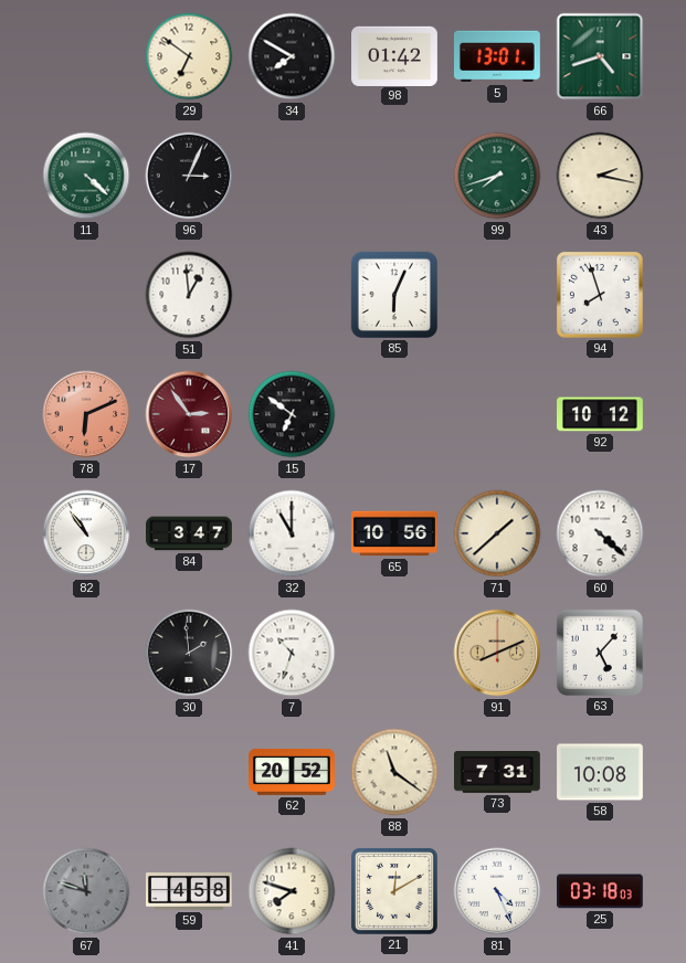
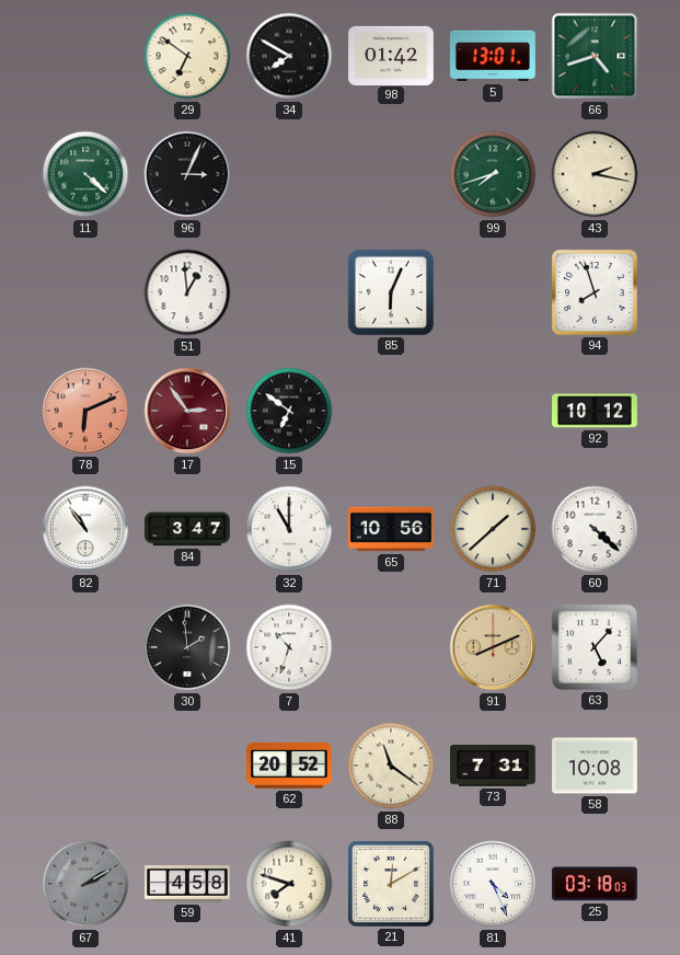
67: 11:48 -> 2:10 (85, 884)
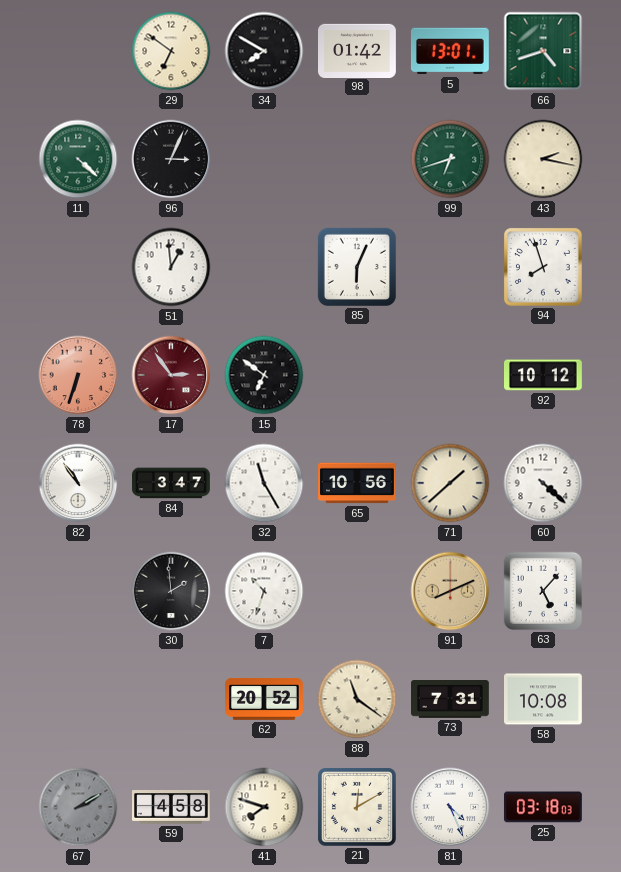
99: 7:42 -> 6:42 (450, 159)
78: 6:11 -> 6:33 (78, 375)
32: 11:00 -> 11:25 (264, 483)
